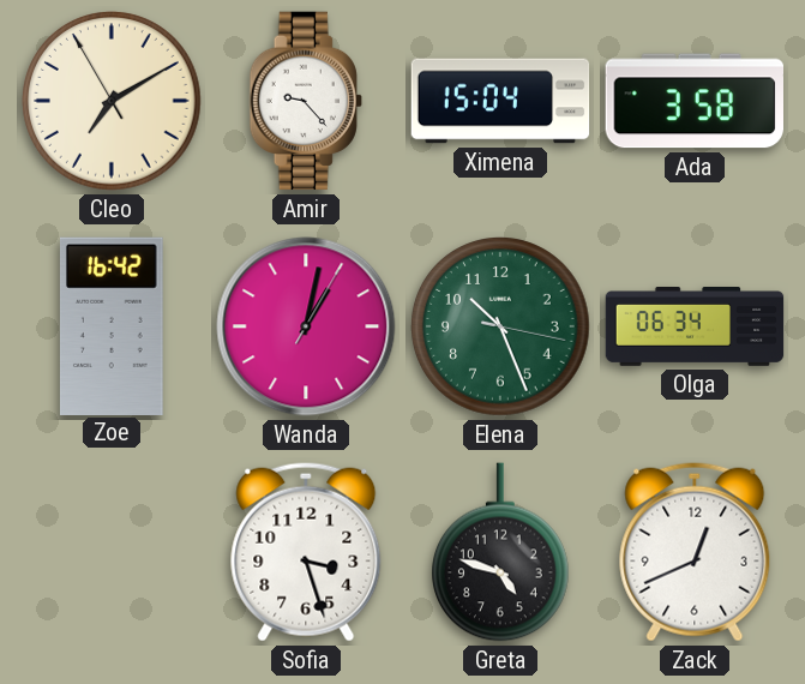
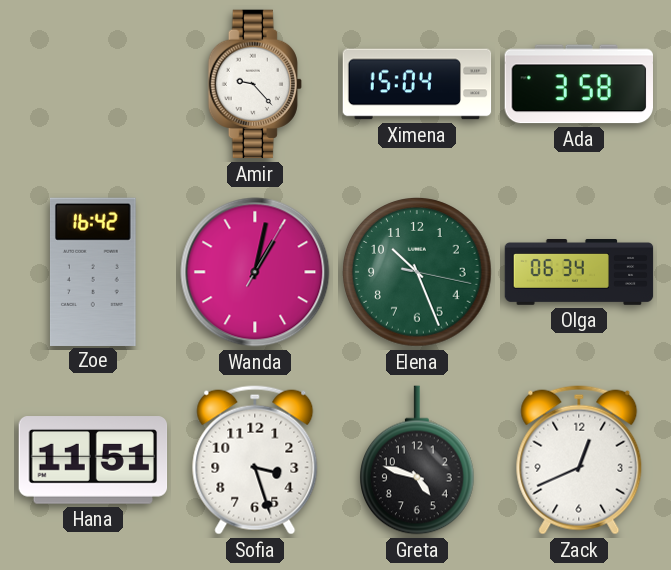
Cleo: 7:09 -> none (112, 101)
Hana: none -> 11:51 (93, 460)
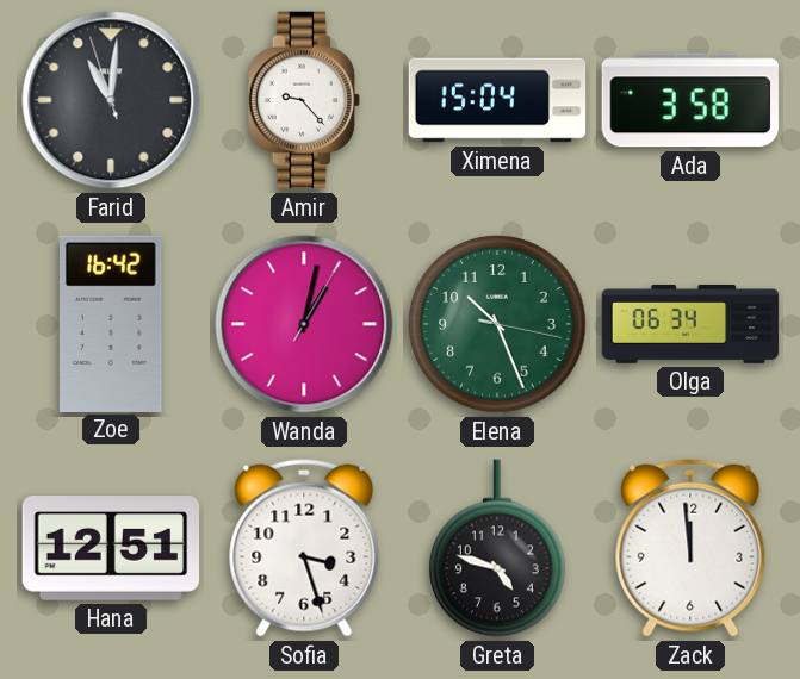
Farid: none -> 11:00 (111, 100)
Hana: 11:51 -> 12:51 (111, 548)
Zack: 12:41 -> 11:59 (690, 548)
